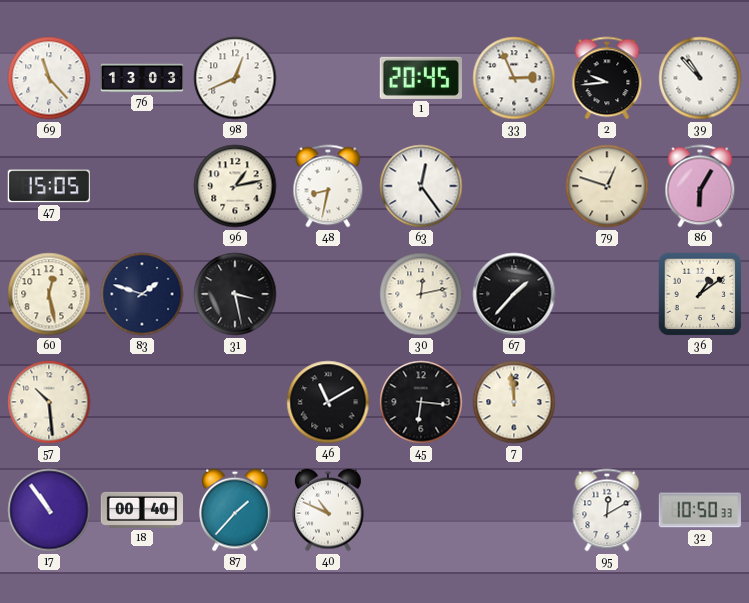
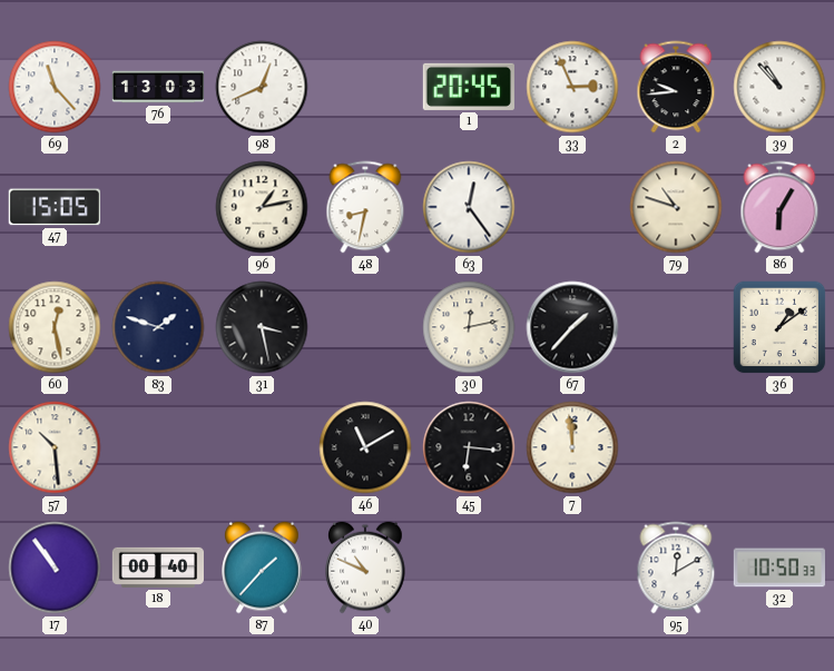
79: 12:48 -> 10:48 (676, 207)
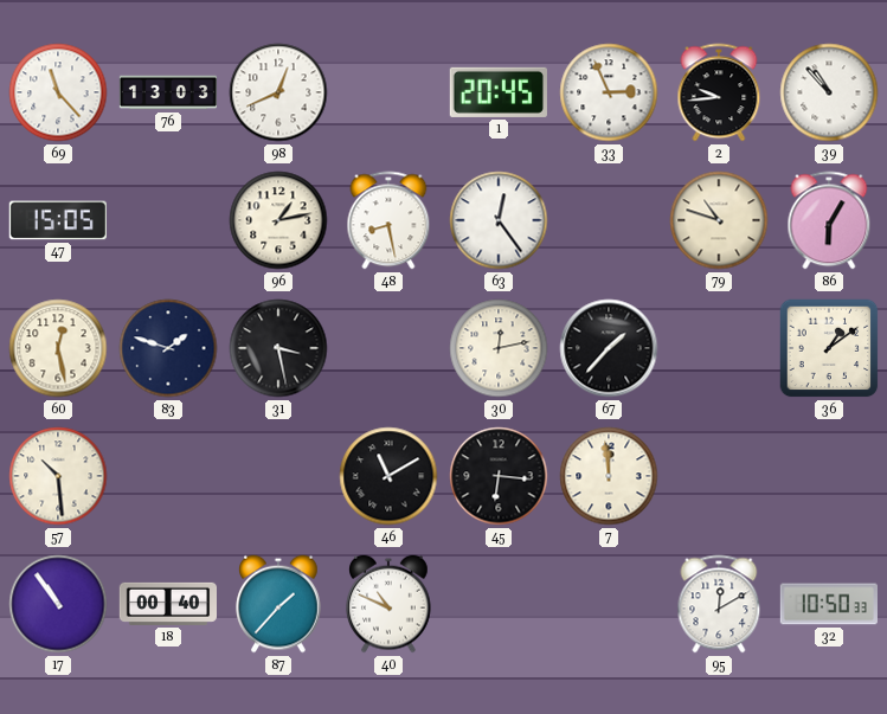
48: 8:32 -> 8:28 (388, 220)
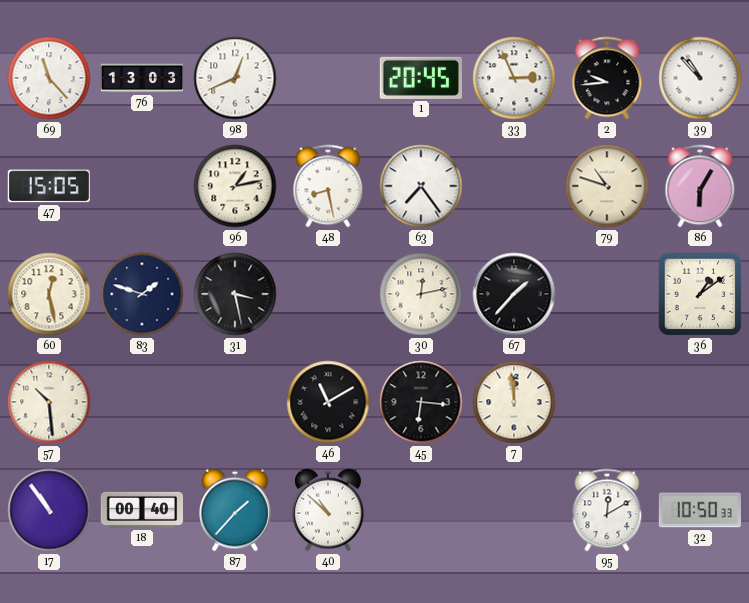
63: 12:24 -> 7:24 (421, 186)
40: 10:49 -> 10:52 (328, 510)
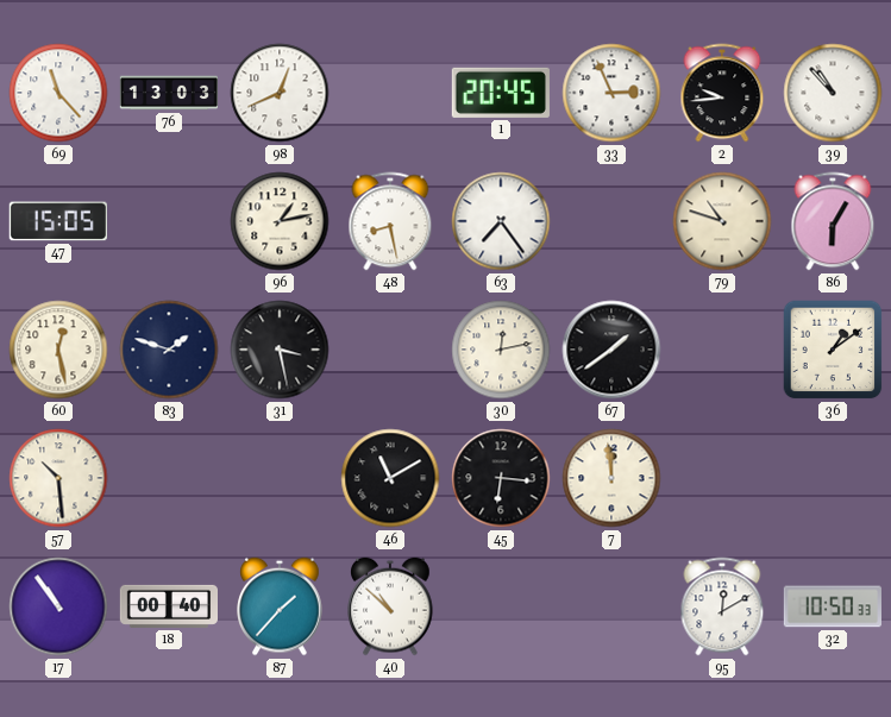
67: 1:37 -> 1:39 (611, 350)
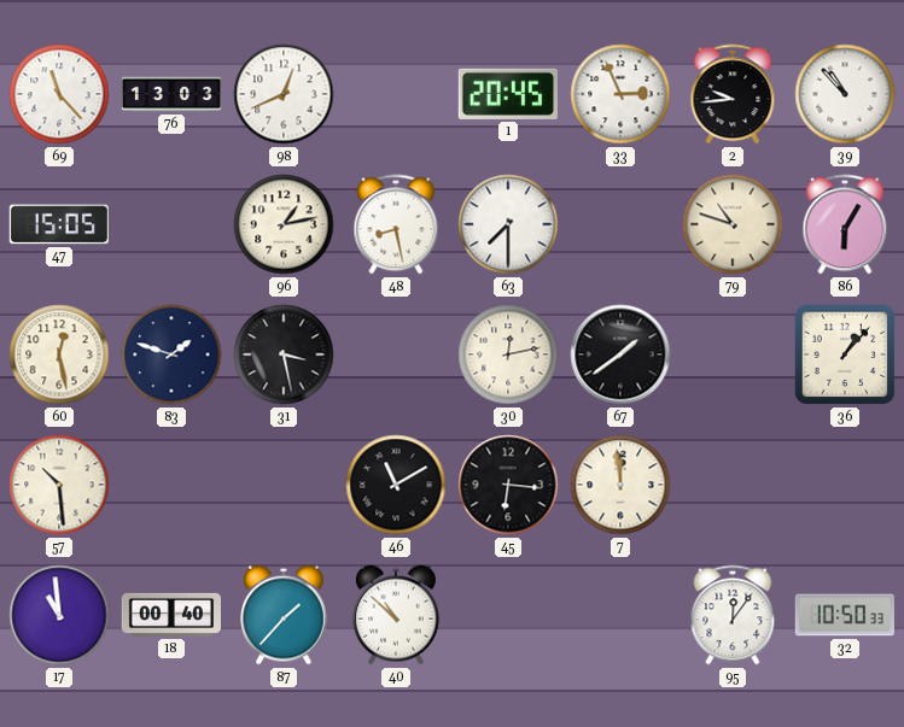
63: 7:24 -> 7:30 (508, 224)
36: 1:09 -> 1:07 (845, 354)
17: 10:54 -> 10:59 (59, 615)
95: 12:10 -> 12:06 (733, 615)
